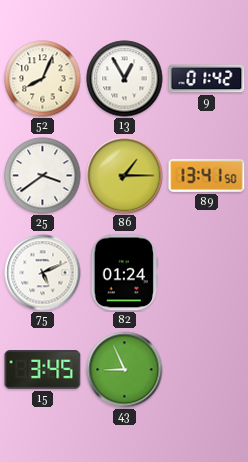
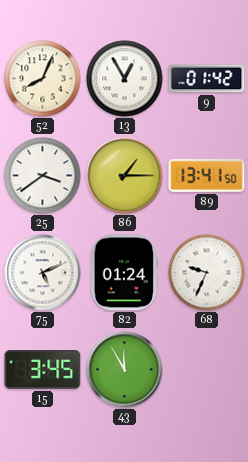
68: none -> 9:34 (207, 273)
43: 8:56 -> 11:55 (125, 370)
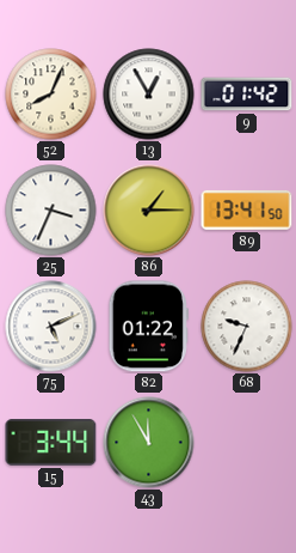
25: 3:39 -> 3:34 (51, 211)
82: 01:24 -> 01:22 (148, 327)
15: 3:45 -> 3:44 (51, 443)
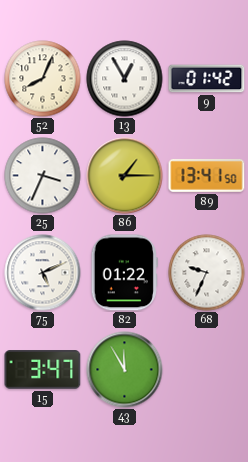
15: 3:44 -> 3:47 (43, 370)
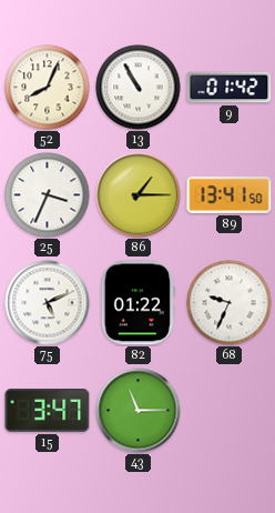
13: 12:55 -> 10:55 (139, 88)
43: 11:55 -> 11:15 (139, 411)
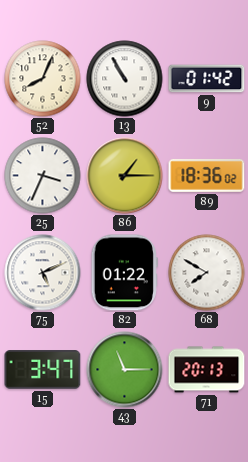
89: 13:41 -> 18:36 (207, 175)
68: 9:34 -> 7:50 (207, 273)
71: none -> 20:13 (207, 370)
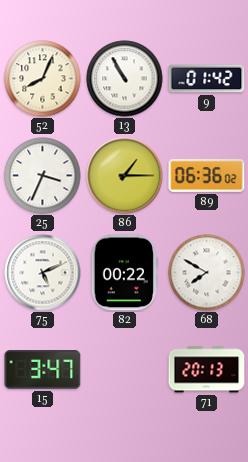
89: 18:36 -> 06:36 (207, 175)
82: 01:22 -> 00:22 (124, 273)
43: 11:15 -> none (125, 370)
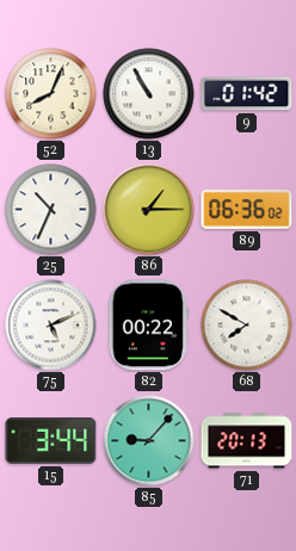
25: 3:34 -> 10:34 (51, 210)
15: 3:47 -> 3:44 (51, 441)
85: none -> 9:07 (149, 441)
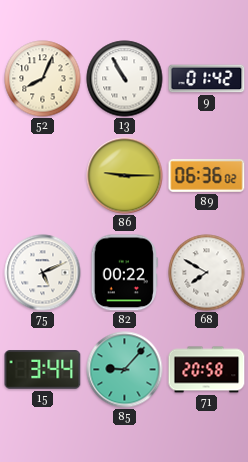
25: 10:34 -> none (51, 210)
86: 1:15 -> 9:15 (125, 176)
71: 20:13 -> 20:58 (207, 370)
